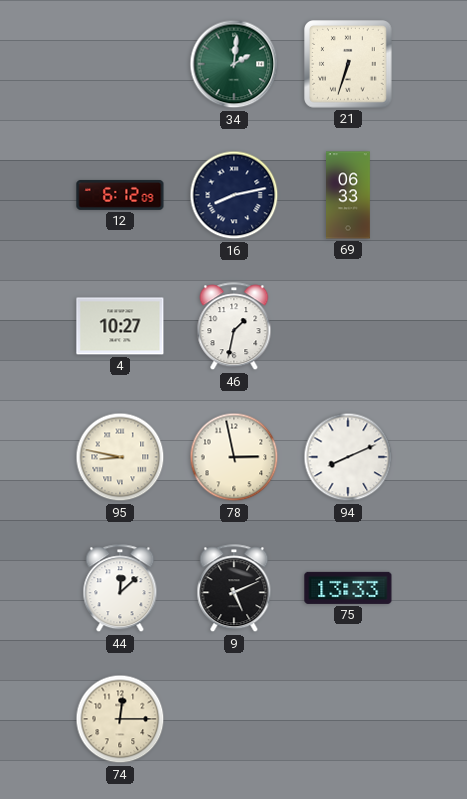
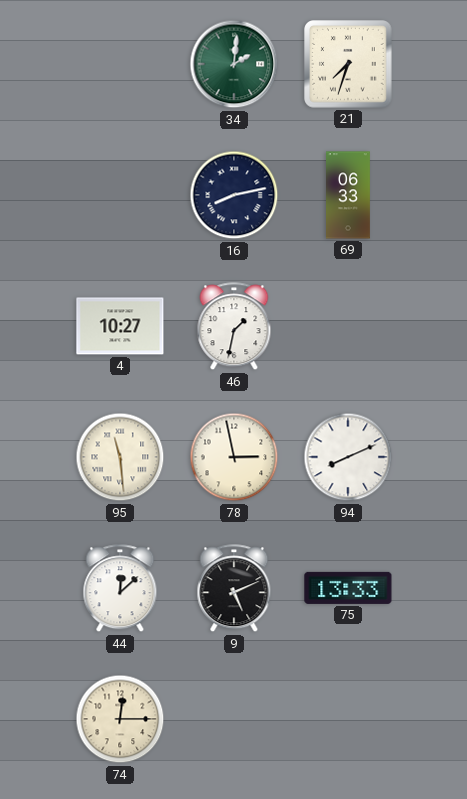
21: 6:33 -> 7:33 (348, 64)
12: 6:12 -> none (120, 195)
95: 8:47 -> 11:29 (120, 457)
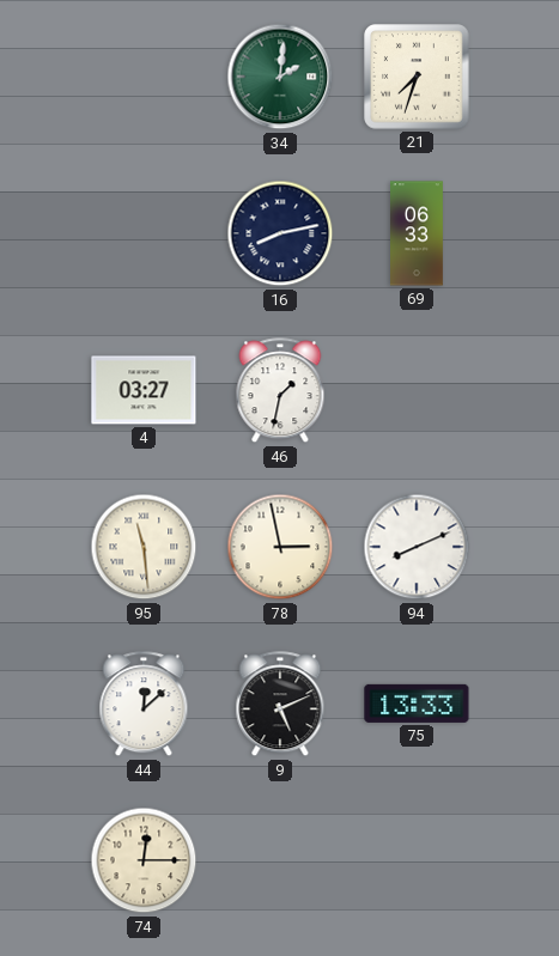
4: 10:27 -> 03:27 (144, 390)
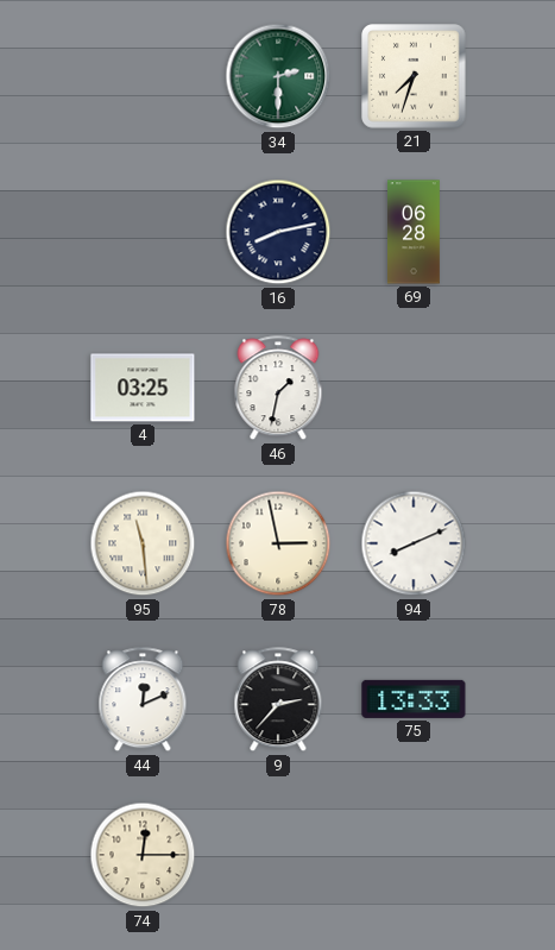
34: 2:01 -> 2:30 (278, 76)
69: 06:33 -> 06:28 (415, 232)
4: 03:27 -> 03:25 (143, 388)
44: 12:08 -> 12:11 (143, 700)
9: 5:11 -> 2:37 (278, 700)
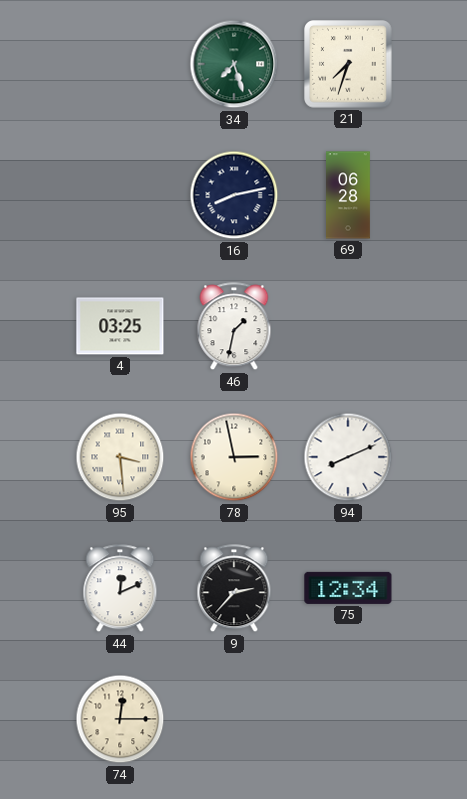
34: 2:30 -> 7:27 (234, 64)
95: 11:29 -> 3:29 (120, 457)
75: 13:33 -> 12:34 (348, 588)
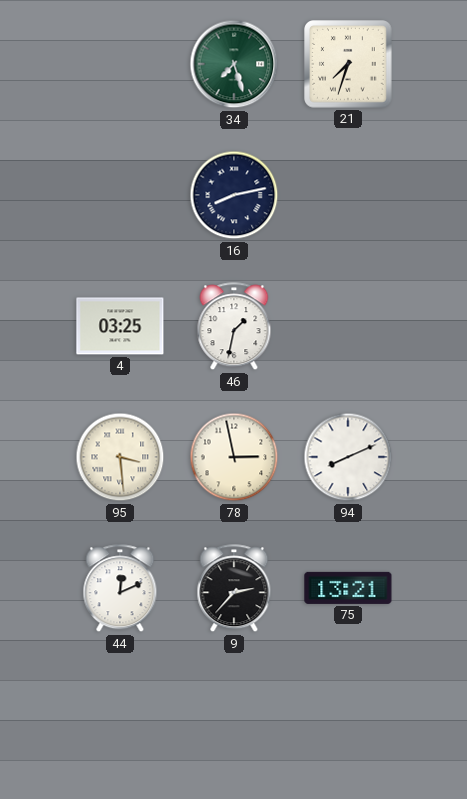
69: 06:28 -> none (349, 195)
75: 12:34 -> 13:21 (348, 588)
74: 12:15 -> none (120, 719)
